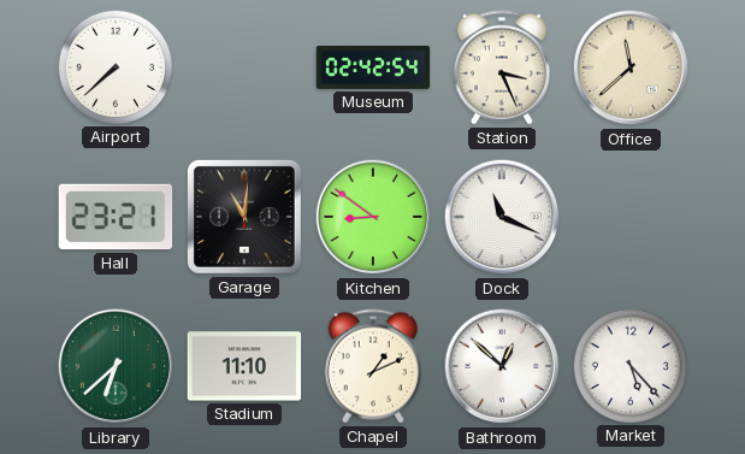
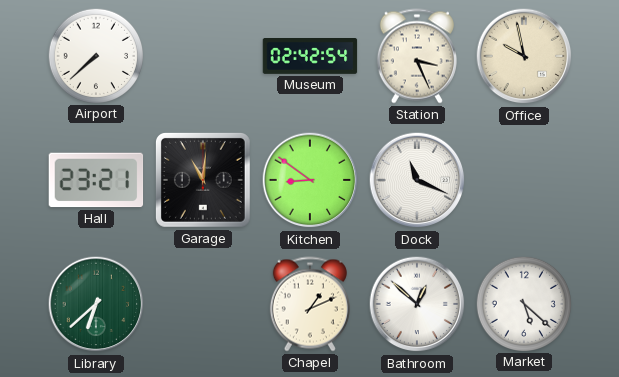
Office: 11:38 -> 9:58 (524, 56)
Stadium: 11:10 -> none (244, 366)
Market: 5:23 -> 5:22 (523, 303)
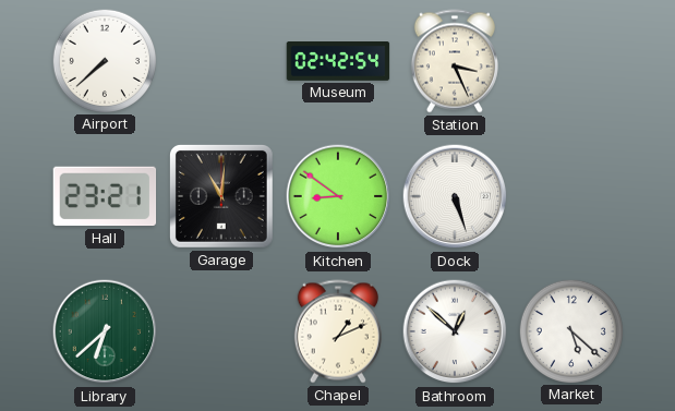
Office: 9:58 -> none (524, 56)
Dock: 11:19 -> 5:27 (455, 196)
